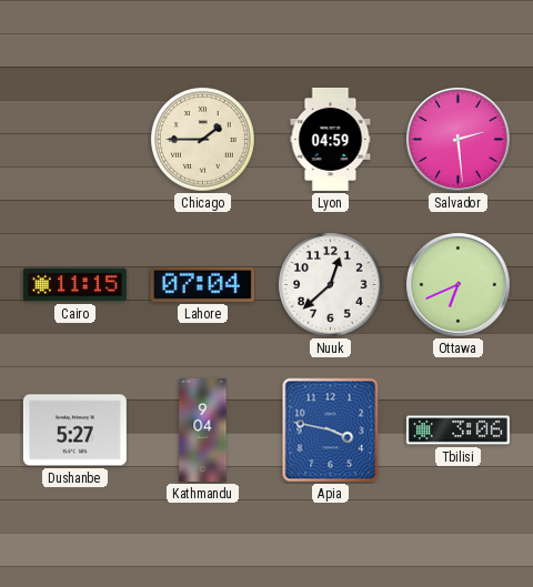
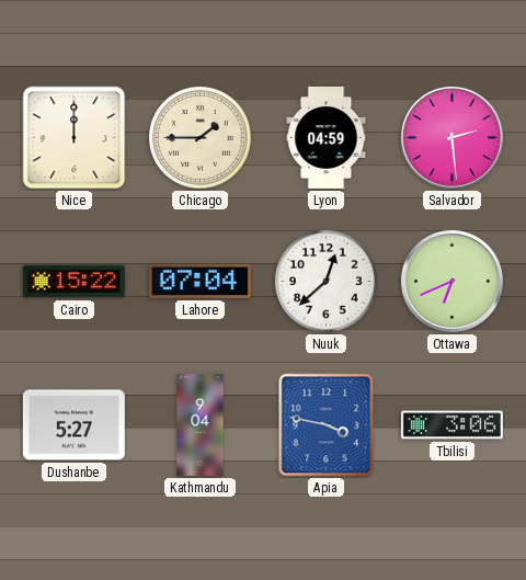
Nice: none -> 12:00 (75, 138)
Cairo: 11:15 -> 15:22 (73, 282)
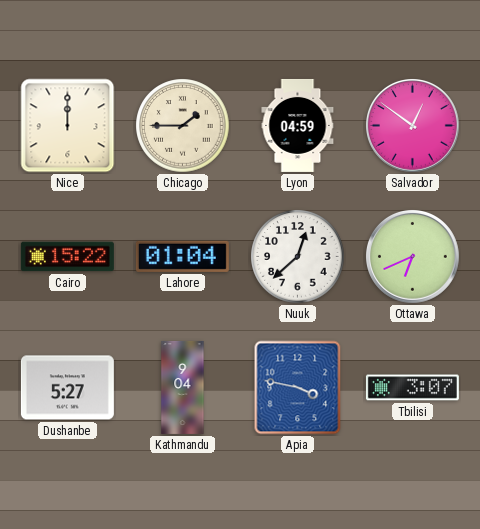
Salvador: 2:29 -> 12:51 (413, 126)
Lahore: 07:04 -> 01:04 (182, 256)
Tbilisi: 3:06 -> 3:07 (412, 388)
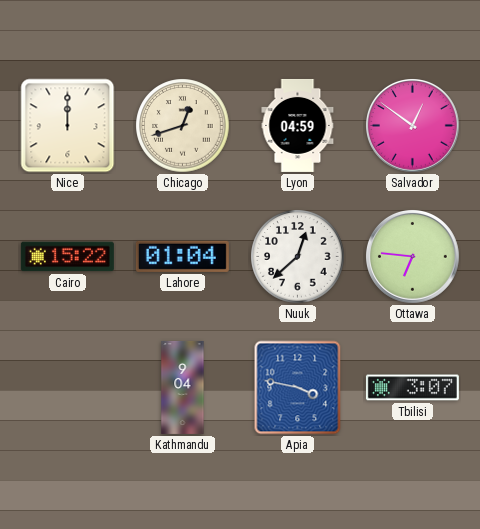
Chicago: 1:45 -> 12:42 (183, 126)
Ottawa: 6:41 -> 6:46 (413, 257)
Dushanbe: 5:27 -> none (67, 388)
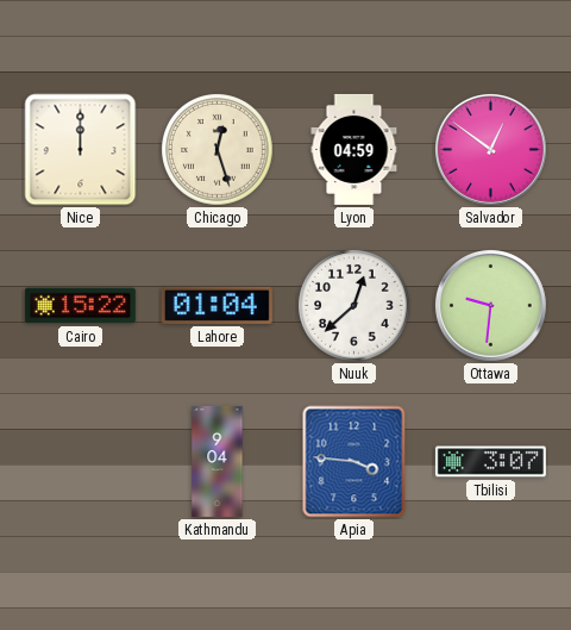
Chicago: 12:42 -> 12:27 (218, 150)
Ottawa: 6:46 -> 9:31 (491, 306)
Apia: 3:47 -> 3:46 (354, 462)
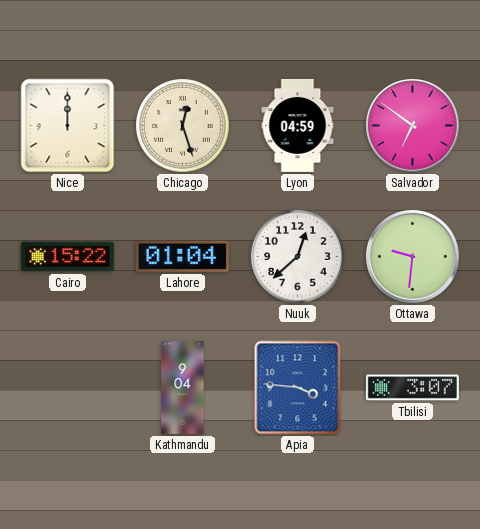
Salvador: 12:51 -> 6:51 (413, 126)
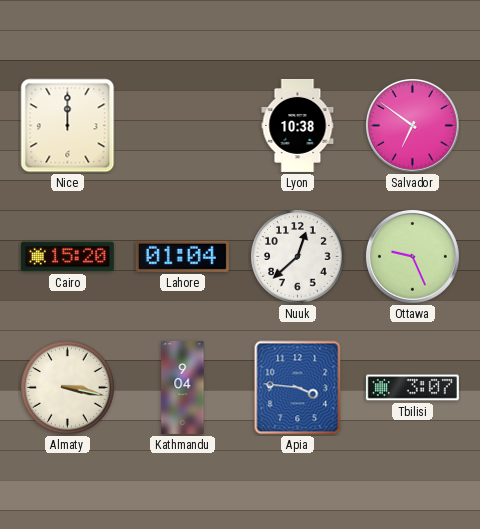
Chicago: 12:27 -> none (183, 126)
Lyon: 04:59 -> 10:38 (298, 125)
Cairo: 15:22 -> 15:20 (67, 257)
Ottawa: 9:31 -> 9:26 (413, 257)
Almaty: none -> 3:17 (68, 388)
